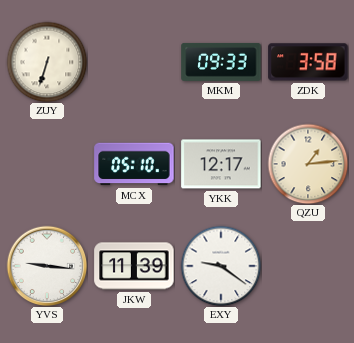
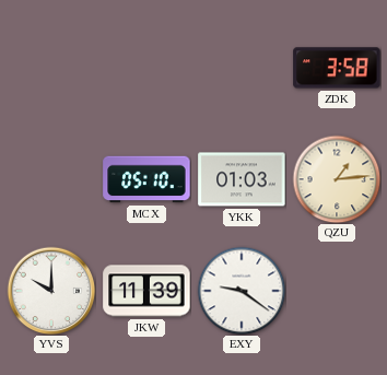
ZUY: 6:33 -> none (47, 62)
MKM: 09:33 -> none (221, 62)
YKK: 12:17 -> 01:03 (242, 179)
YVS: 9:16 -> 10:00 (51, 291)
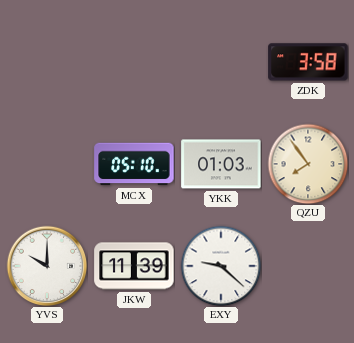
QZU: 1:14 -> 7:54 (308, 164)
EXY: 9:21 -> 9:22 (221, 266)
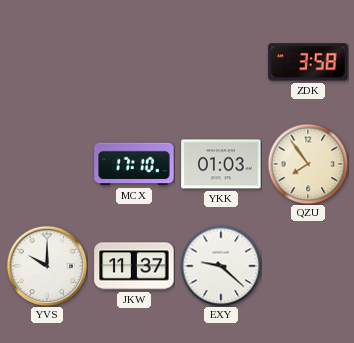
MCX: 05:10 -> 17:10 (134, 164)
JKW: 11:39 -> 11:37 (134, 266)
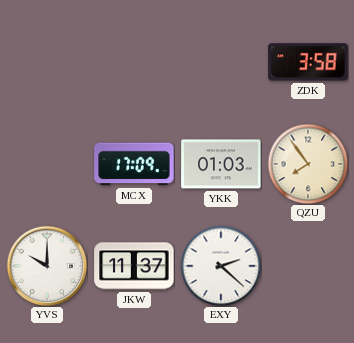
MCX: 17:10 -> 17:09 (134, 164)
EXY: 9:22 -> 2:22 (221, 266)
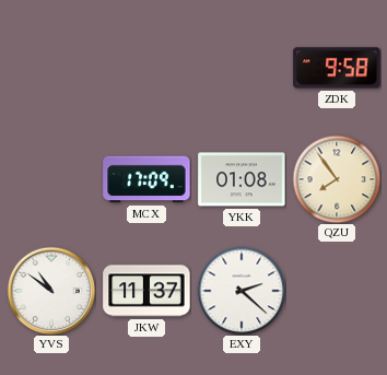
ZDK: 3:58 -> 9:58 (337, 68)
YKK: 01:03 -> 01:08 (242, 179)
YVS: 10:00 -> 10:51 (51, 291)
